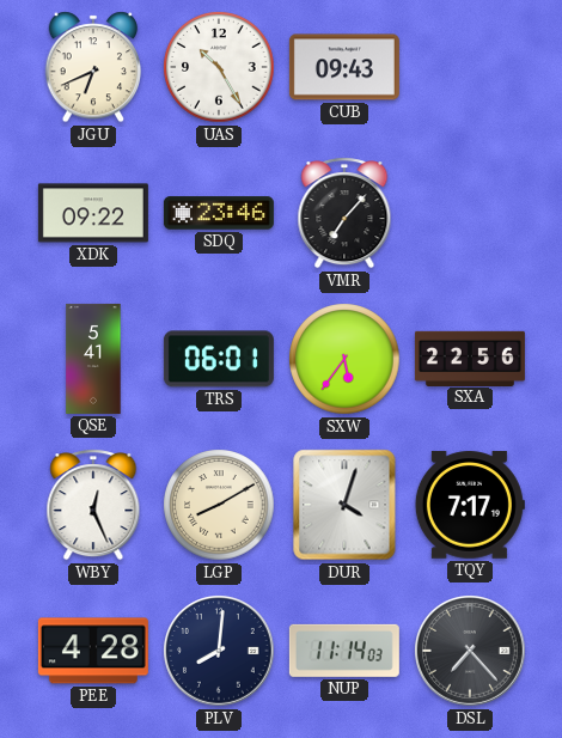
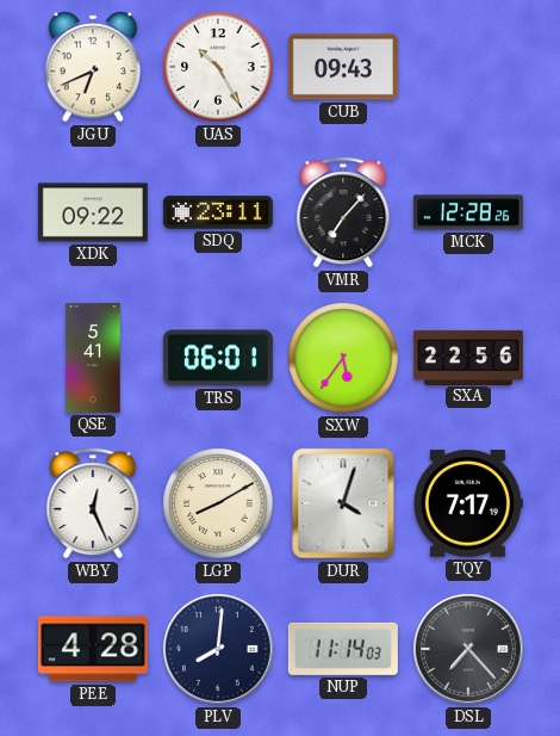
SDQ: 23:46 -> 23:11 (218, 212)
MCK: none -> 12:28 (468, 212)
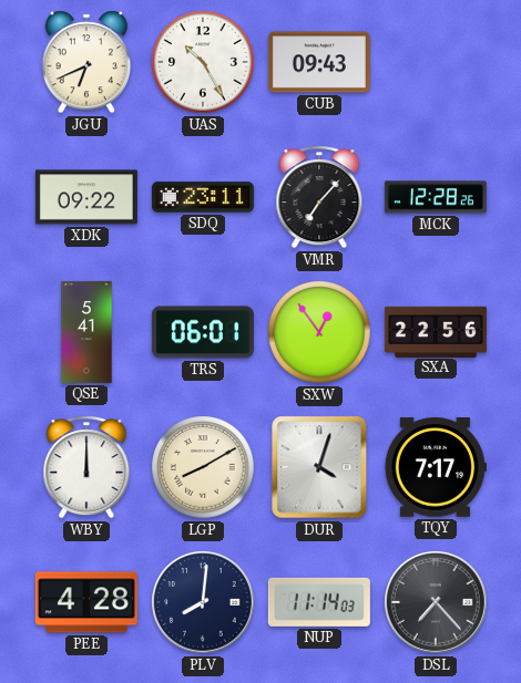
SXW: 5:36 -> 12:54 (319, 332)
WBY: 12:26 -> 12:00 (86, 467)
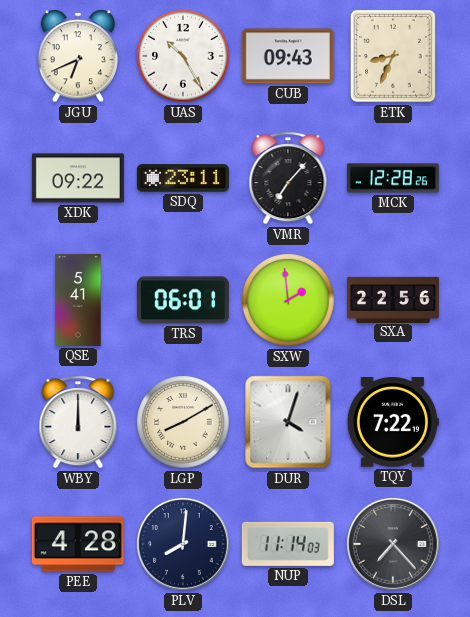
ETK: none -> 8:34 (394, 57)
SXW: 12:54 -> 1:59 (288, 300)
TQY: 7:17 -> 7:22 (393, 422)
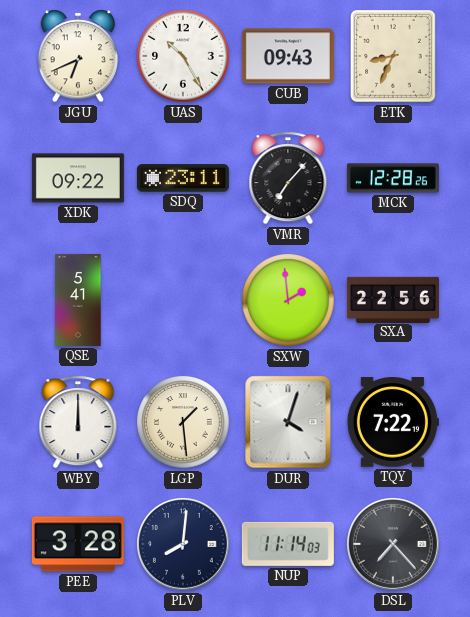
TRS: 06:01 -> none (183, 300)
LGP: 8:10 -> 1:29 (183, 422)
PEE: 4:28 -> 3:28 (78, 544)
